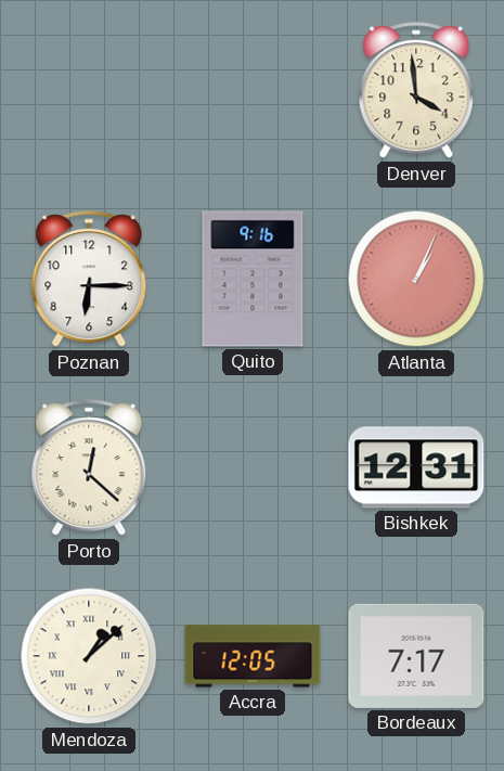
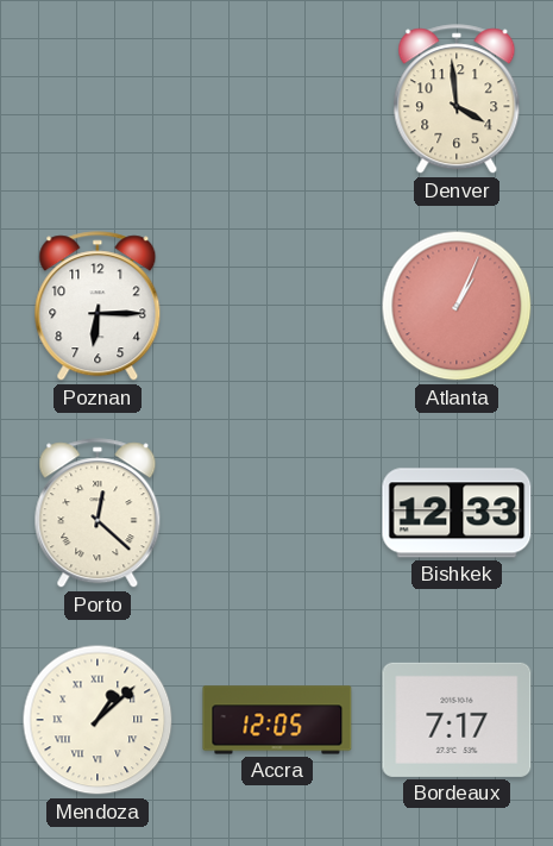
Quito: 9:16 -> none (253, 279)
Bishkek: 12:31 -> 12:33 (457, 513)
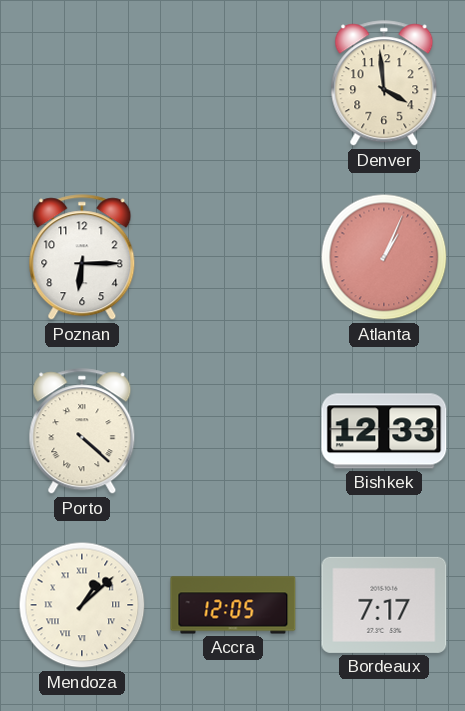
Porto: 12:22 -> 4:22 (82, 432)
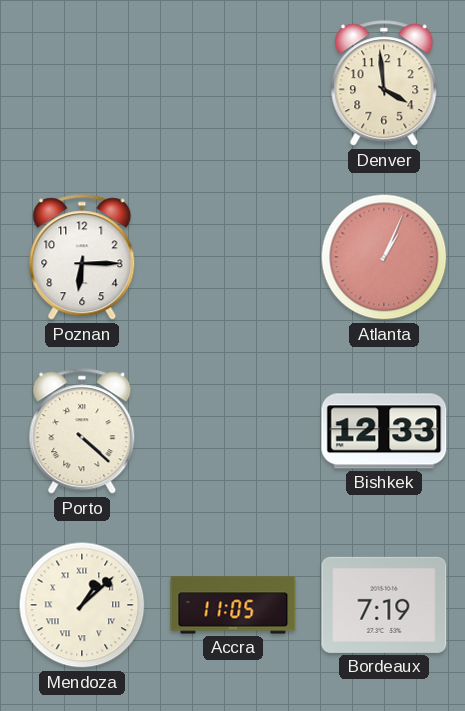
Accra: 12:05 -> 11:05 (233, 605)
Bordeaux: 7:17 -> 7:19 (384, 605)
